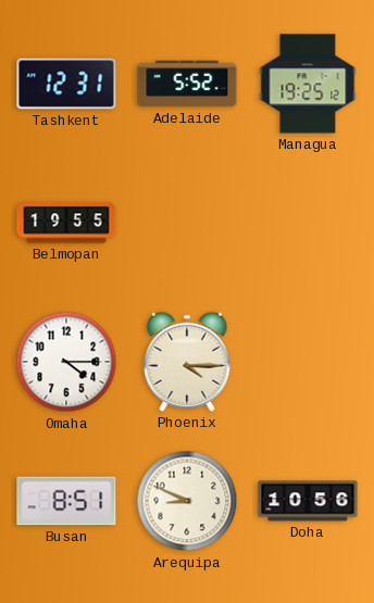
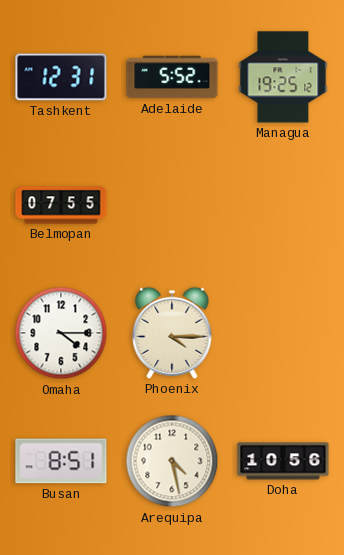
Belmopan: 19:55 -> 07:55 (61, 205)
Arequipa: 8:49 -> 4:28 (172, 461)
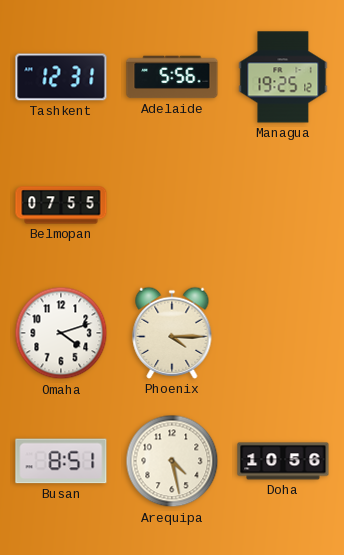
Adelaide: 5:52 -> 5:56 (172, 77)
Omaha: 4:15 -> 4:12 (61, 333)
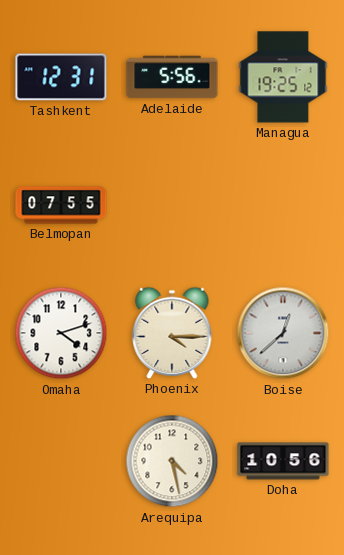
Boise: none -> 12:38 (283, 333)
Busan: 8:51 -> none (61, 461)
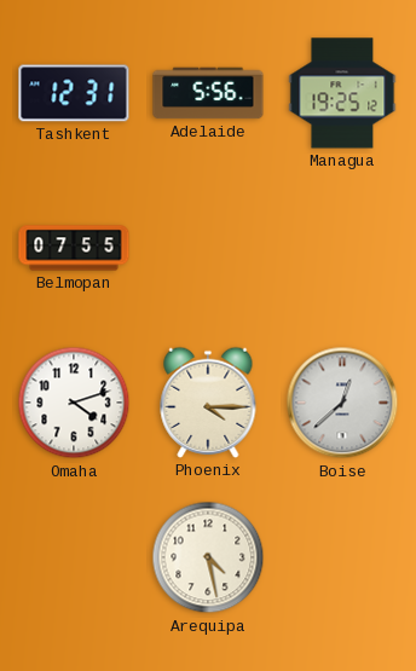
Doha: 10:56 -> none (283, 461)
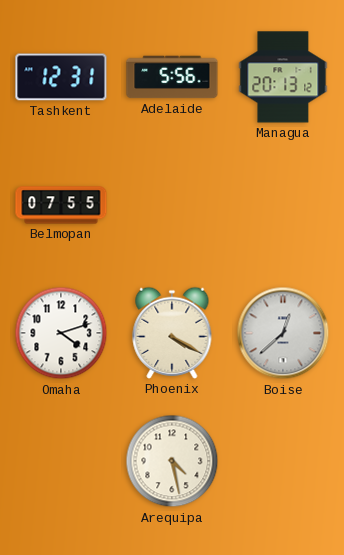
Managua: 19:25 -> 20:13 (283, 77)
Phoenix: 4:15 -> 4:20 (172, 333)
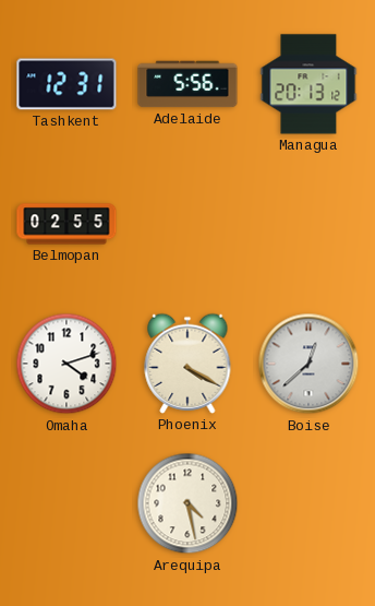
Belmopan: 07:55 -> 02:55 (66, 224)
